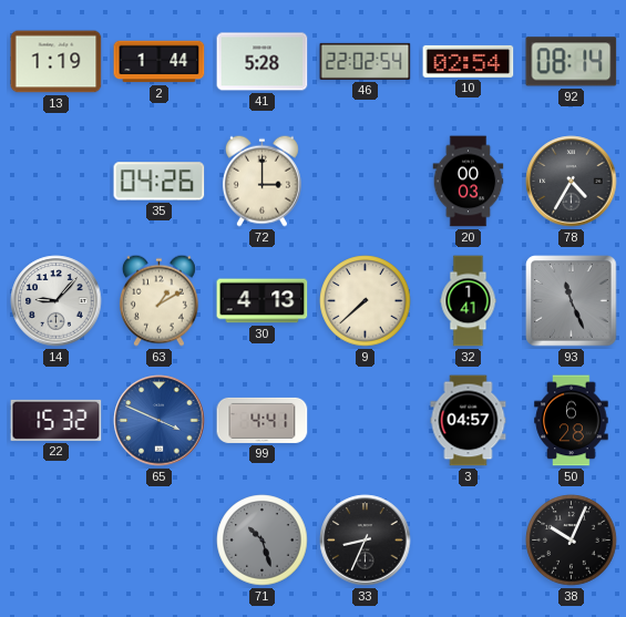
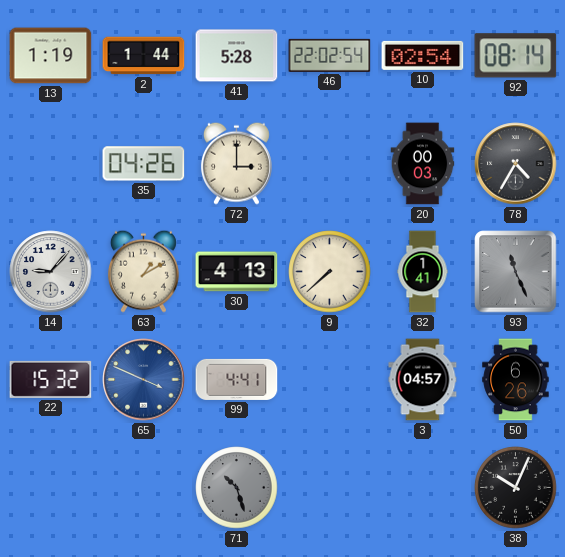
50: 6:28 -> 6:26 (516, 380)
33: 8:34 -> none (366, 541)
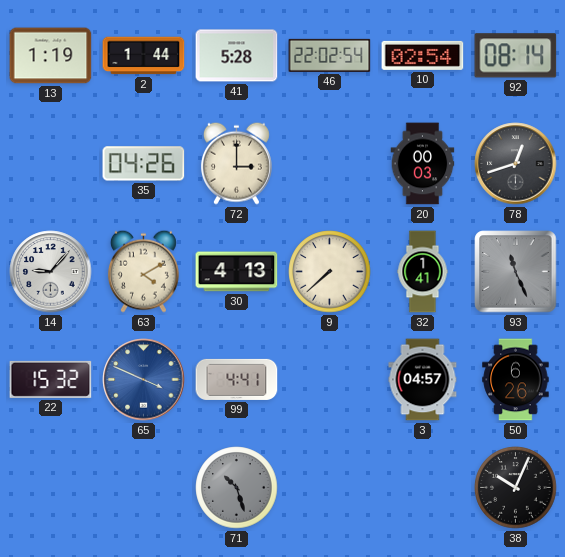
78: 4:35 -> 12:42 (516, 164)
63: 1:10 -> 4:10 (143, 271)
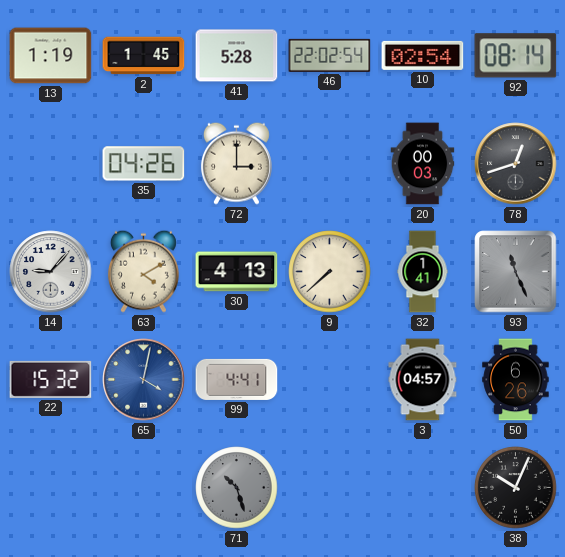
2: 1:44 -> 1:45 (144, 56)
65: 3:49 -> 4:02 (144, 380)
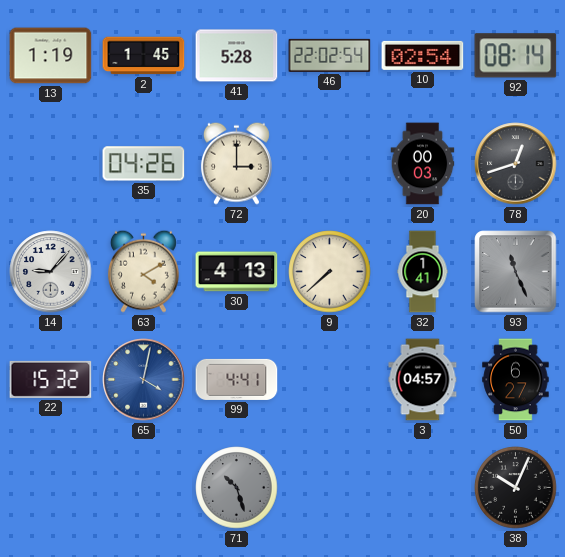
50: 6:26 -> 6:27 (516, 380)
